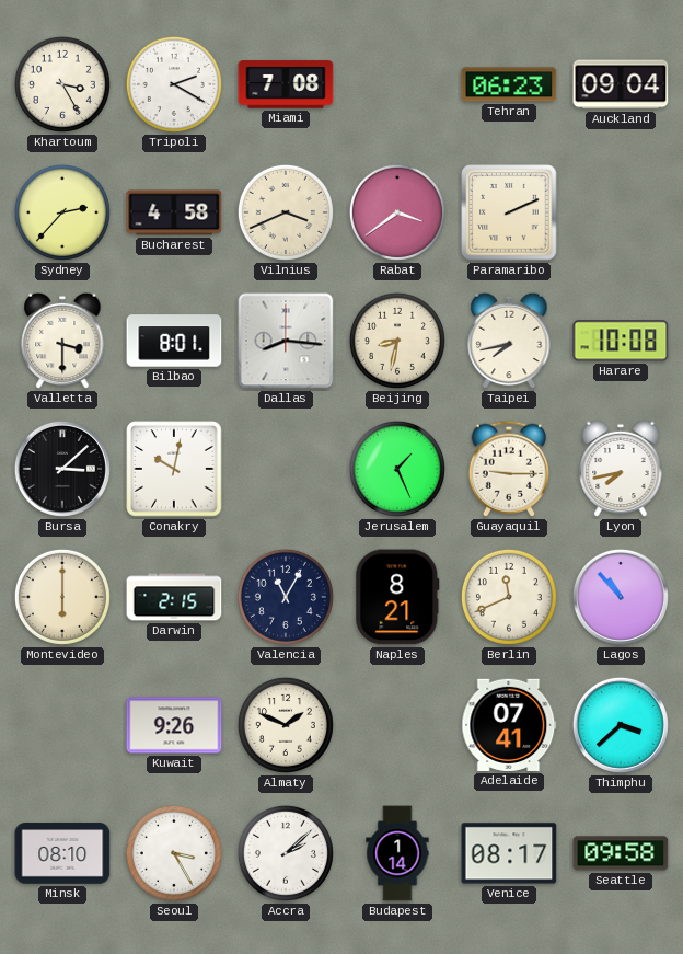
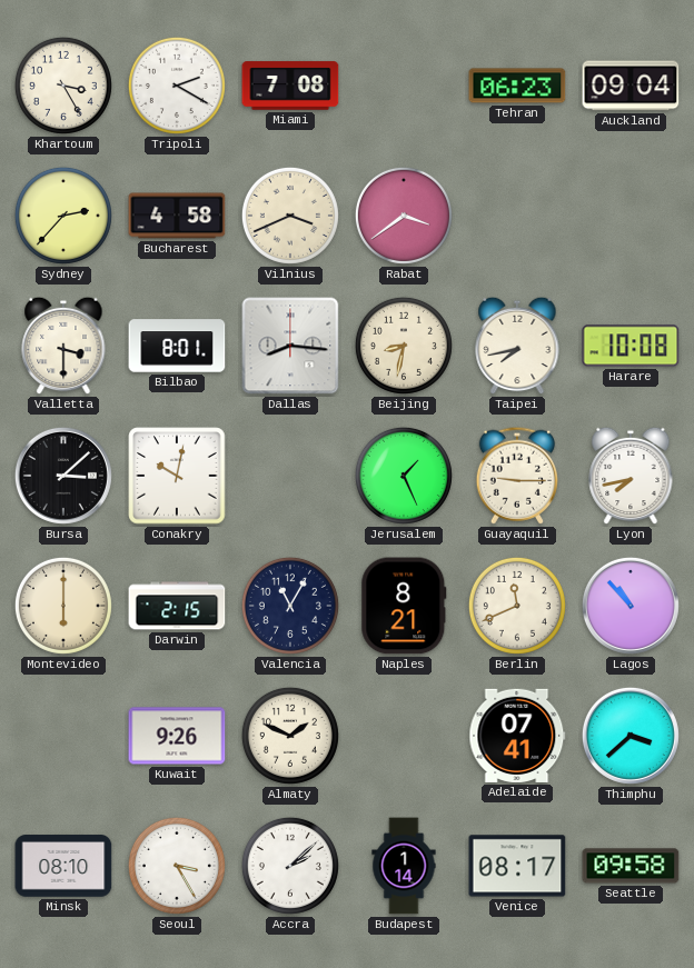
Paramaribo: 2:11 -> none (509, 212)
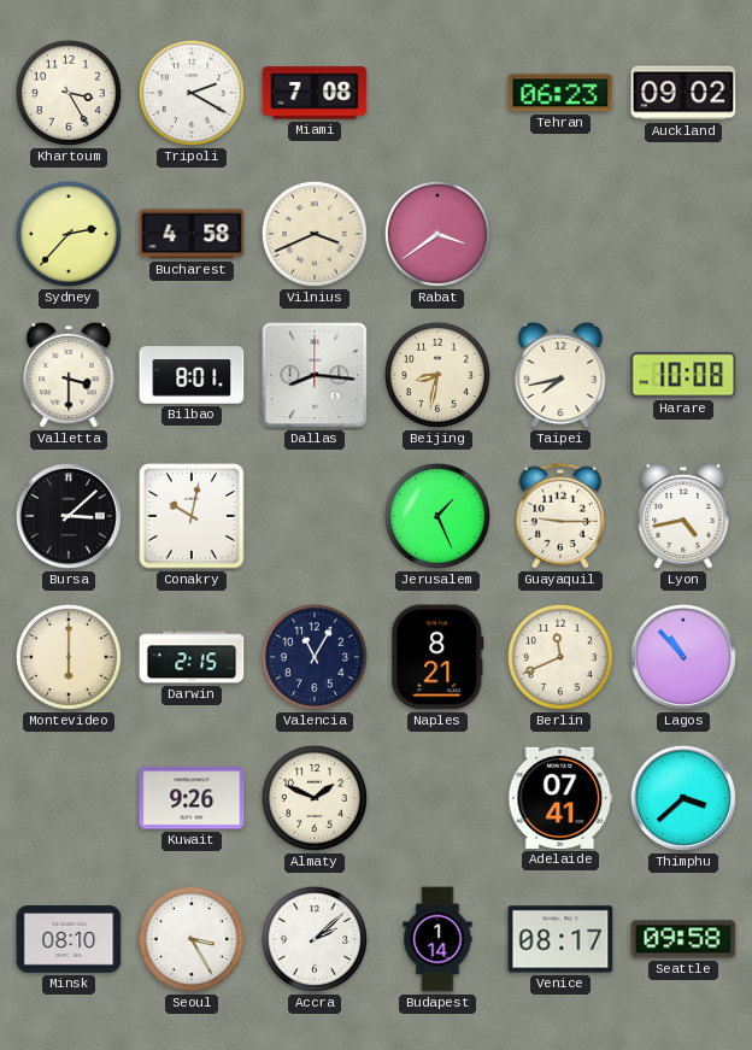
Auckland: 09:04 -> 09:02 (683, 93)
Lyon: 7:43 -> 4:43 (683, 516)
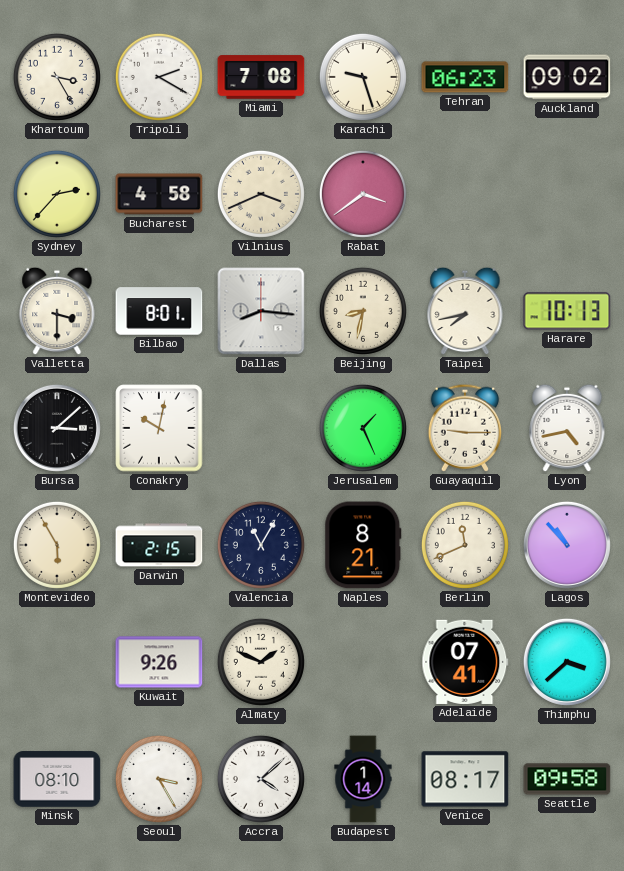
Karachi: none -> 9:27 (363, 77)
Harare: 10:08 -> 10:13 (567, 311)
Montevideo: 6:00 -> 5:55 (57, 545)
Accra: 2:08 -> 4:08 (261, 779)
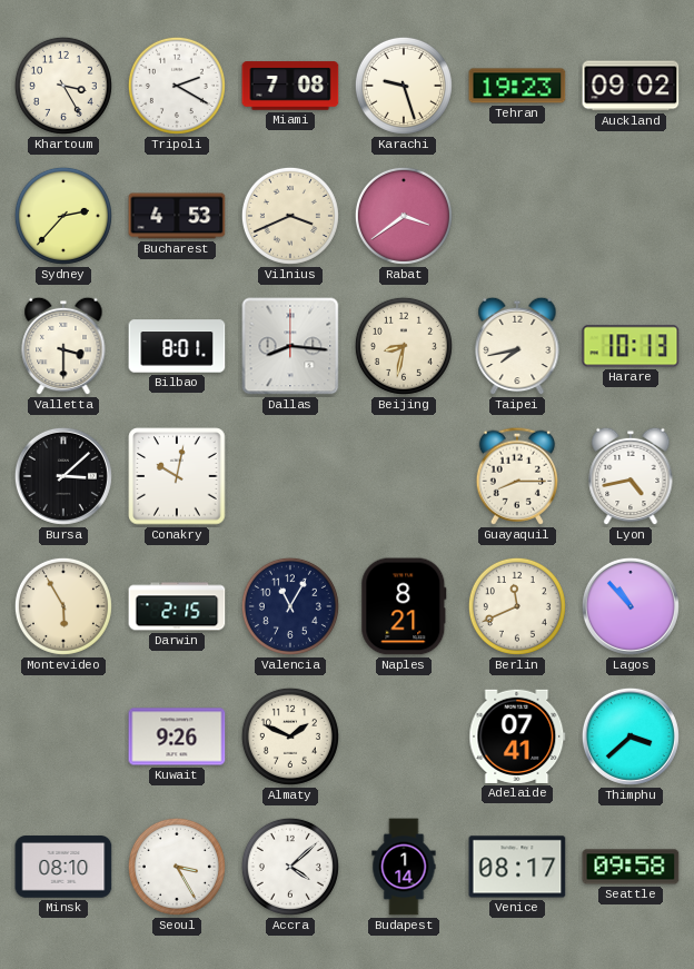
Tehran: 06:23 -> 19:23 (517, 86)
Bucharest: 4:58 -> 4:53 (177, 216)
Jerusalem: 1:26 -> none (363, 428)
Guayaquil: 9:15 -> 8:15 (516, 476)
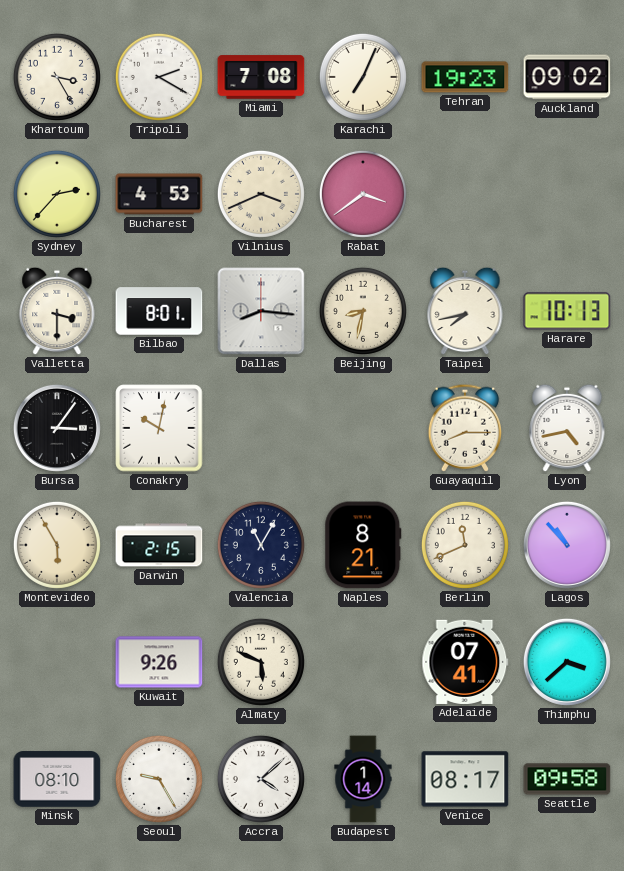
Karachi: 9:27 -> 7:04 (363, 77)
Bursa: 3:08 -> 3:06 (57, 428)
Almaty: 1:49 -> 5:49 (261, 662)
Seoul: 3:25 -> 9:25 (159, 779)
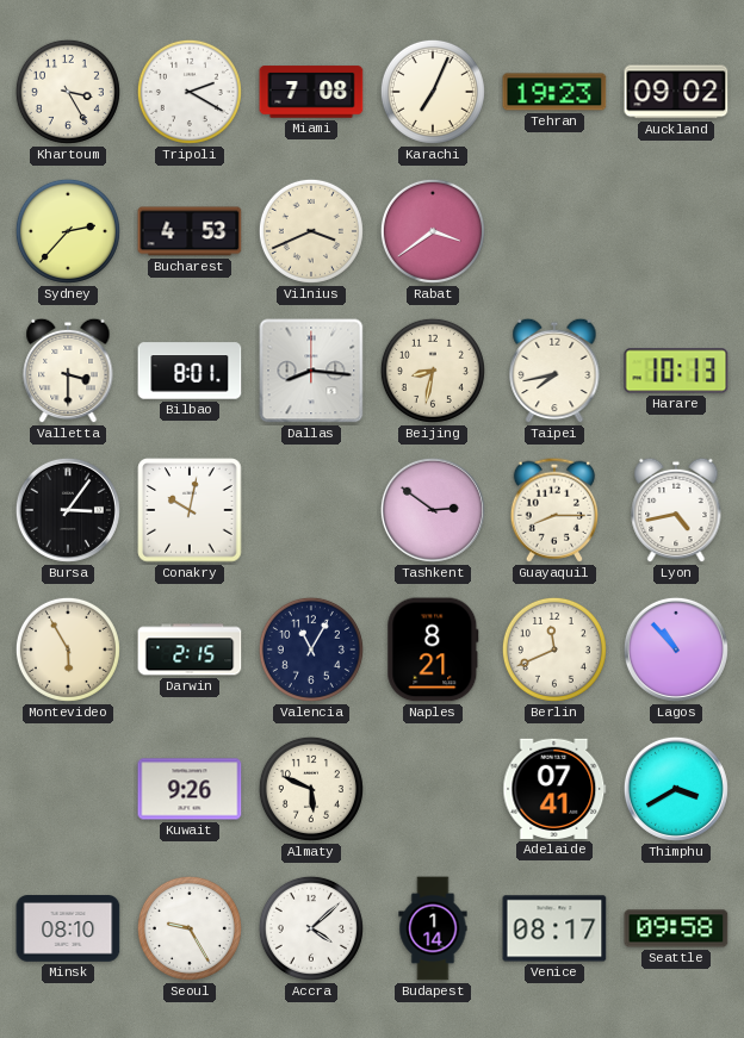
Tashkent: none -> 2:51 (433, 510)
Thimphu: 3:38 -> 3:40 (676, 789)
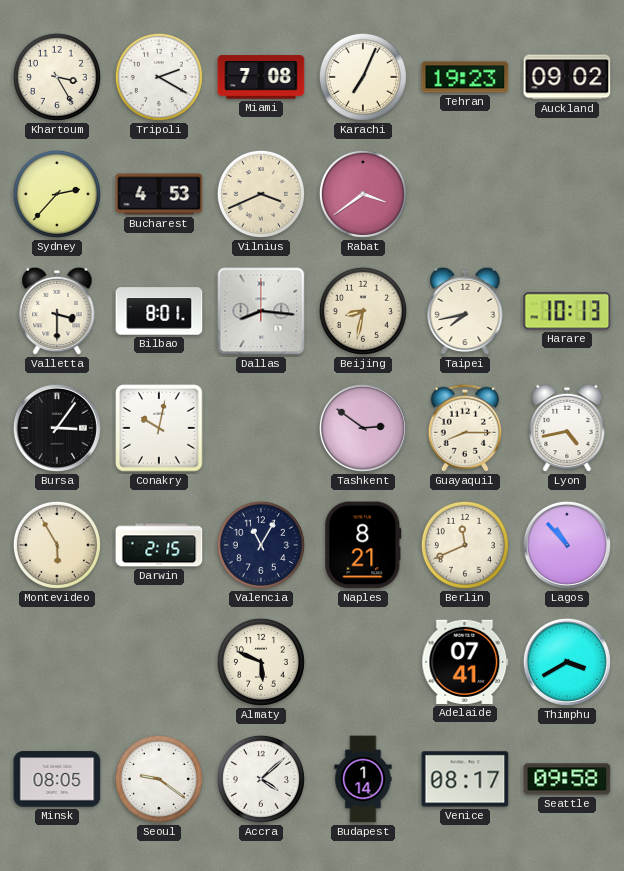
Kuwait: 9:26 -> none (190, 789)
Minsk: 08:10 -> 08:05 (57, 779)
Seoul: 9:25 -> 9:21 (159, 779)
